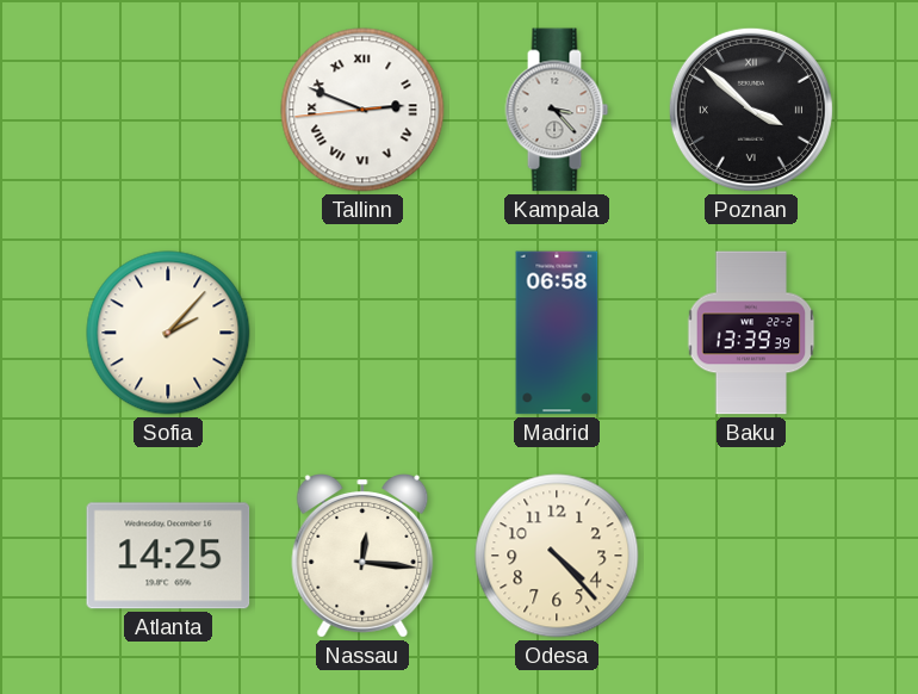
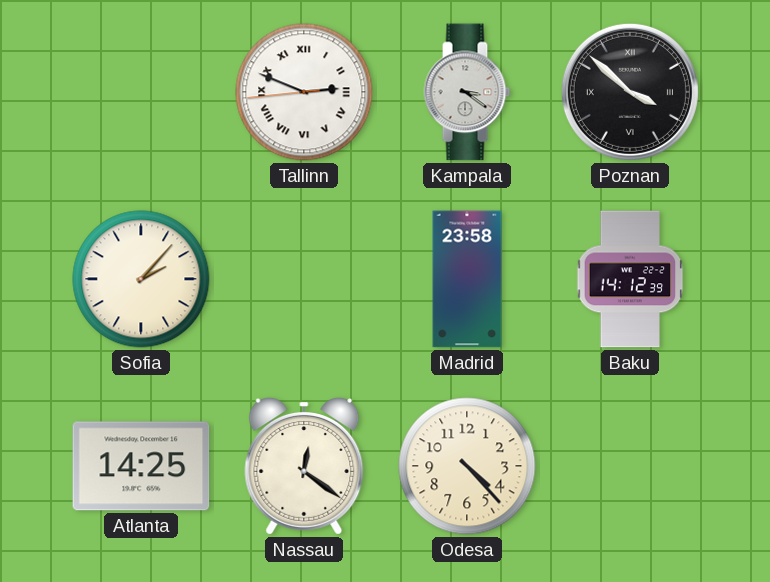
Kampala: 3:23 -> 3:21 (467, 92)
Madrid: 06:58 -> 23:58 (467, 279)
Baku: 13:39 -> 14:12 (630, 279)
Nassau: 12:16 -> 12:21 (304, 467)
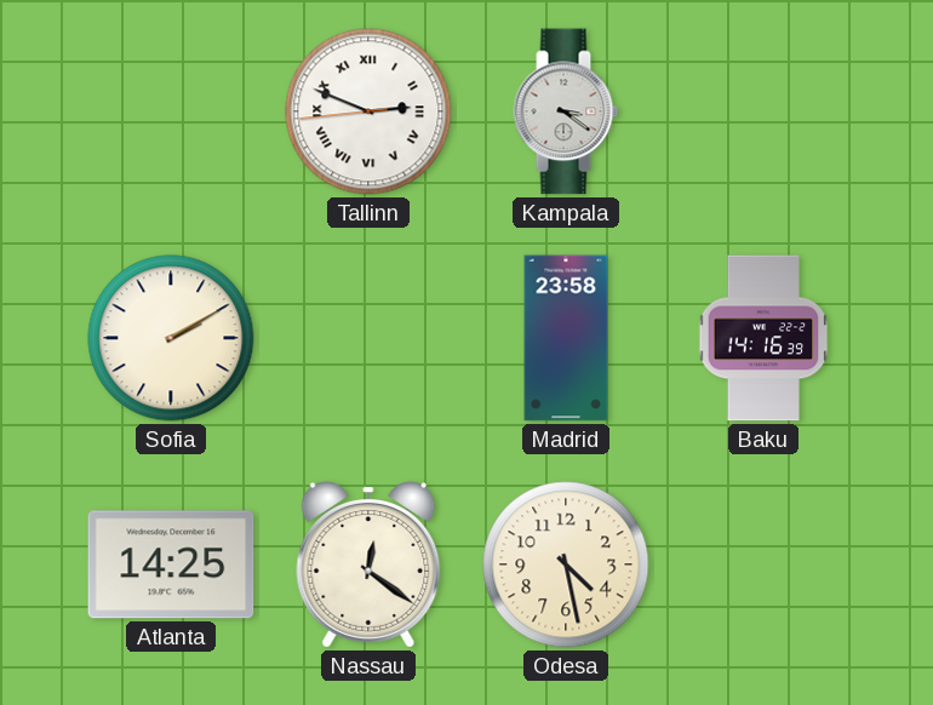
Poznan: 3:52 -> none (630, 92)
Sofia: 2:07 -> 2:10 (171, 338)
Baku: 14:12 -> 14:16 (763, 338)
Odesa: 4:23 -> 4:28 (566, 564)
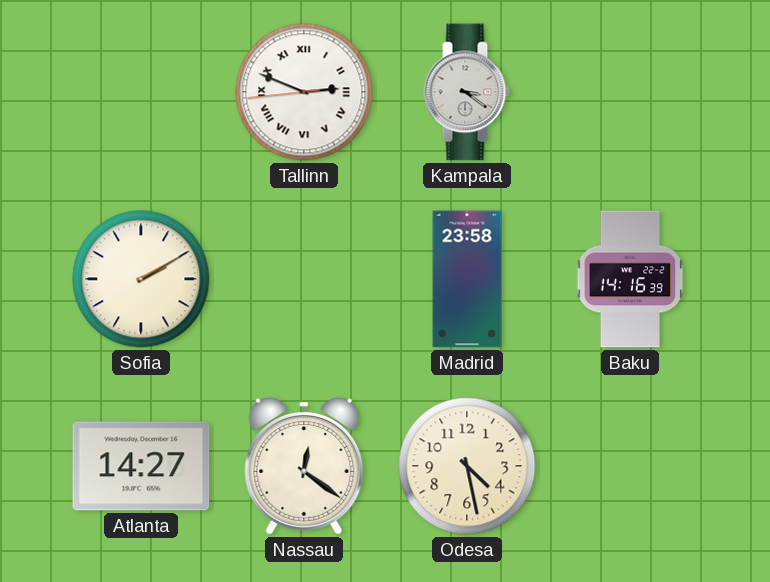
Atlanta: 14:25 -> 14:27 (141, 466)
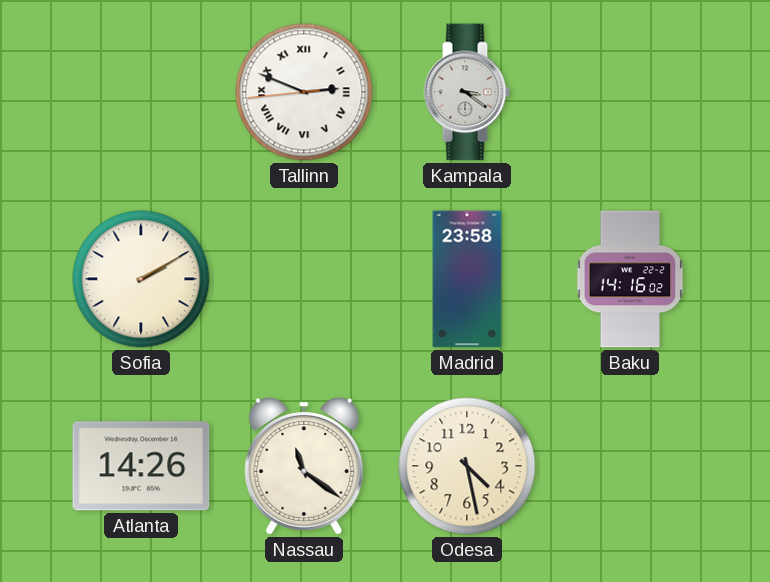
Baku: 14:16:39 -> 14:16:02 (630, 279)
Atlanta: 14:27 -> 14:26 (141, 466)
Nassau: 12:21 -> 11:21 (304, 467)
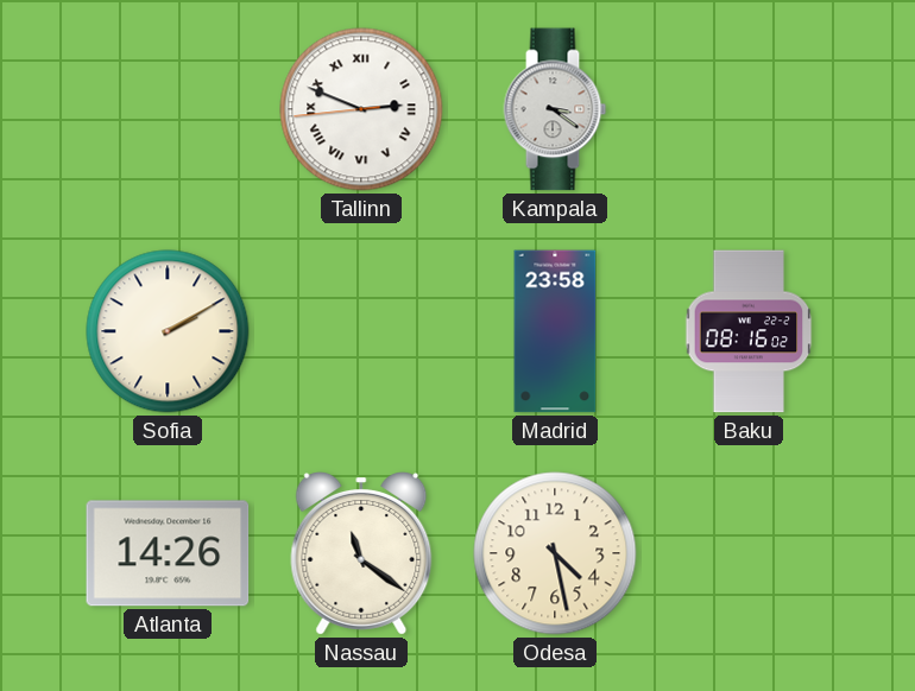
Baku: 14:16 -> 08:16 (749, 331)
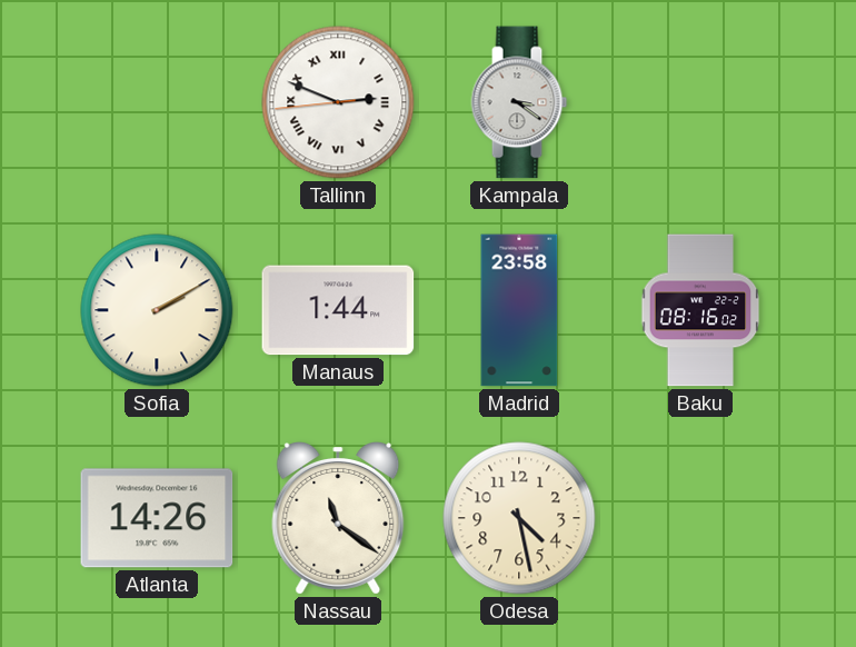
Manaus: none -> 1:44 (338, 310)
